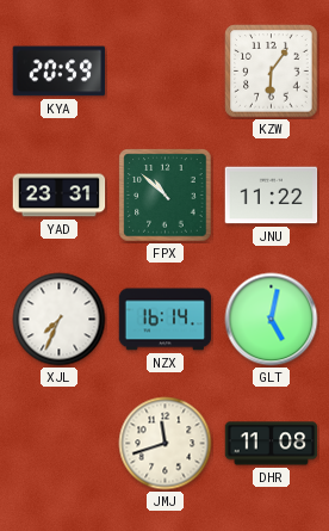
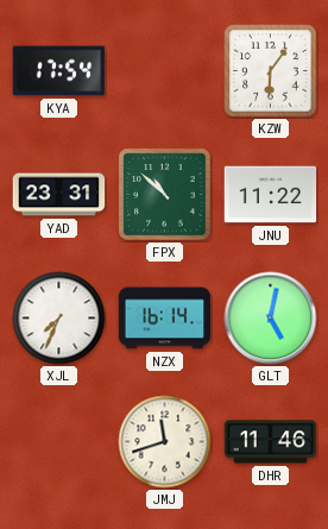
KYA: 20:59 -> 17:54 (59, 71)
DHR: 11:08 -> 11:46 (271, 442)
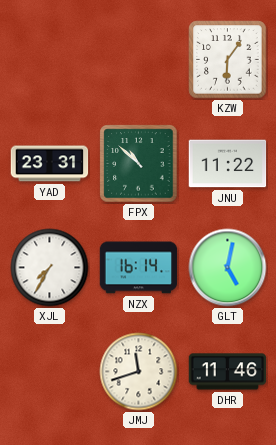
KYA: 17:54 -> none (59, 71)
XJL: 7:34 -> 7:35 (50, 268)
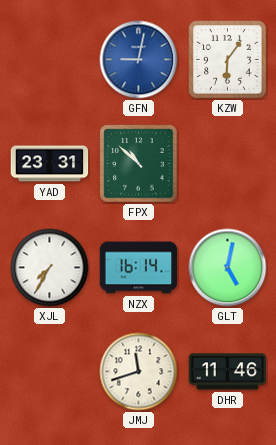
GFN: none -> 9:02 (139, 60)
JNU: 11:22 -> none (228, 164)
